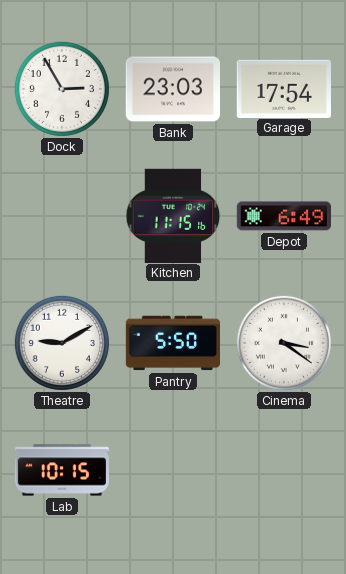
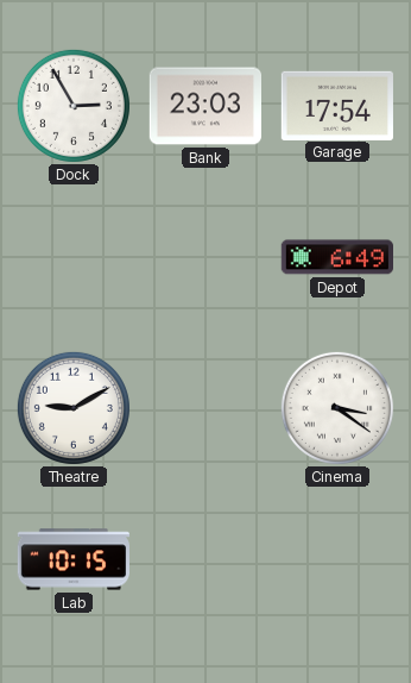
Kitchen: 11:15 -> none (173, 215)
Pantry: 5:50 -> none (172, 343)
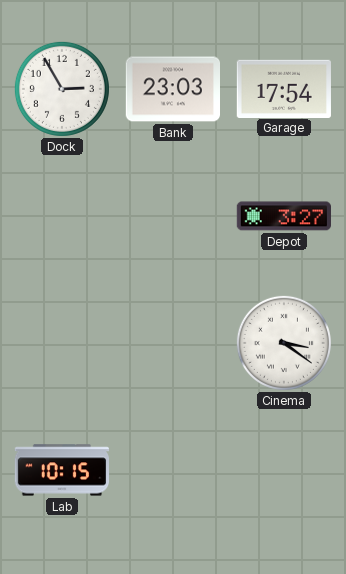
Depot: 6:49 -> 3:27 (283, 216)
Theatre: 9:10 -> none (74, 408)
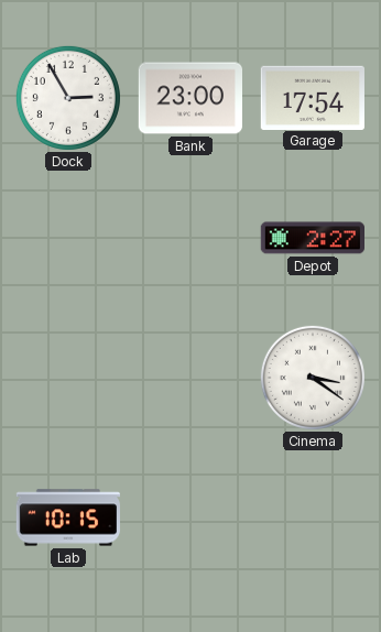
Bank: 23:03 -> 23:00 (189, 98)
Depot: 3:27 -> 2:27 (312, 238)
